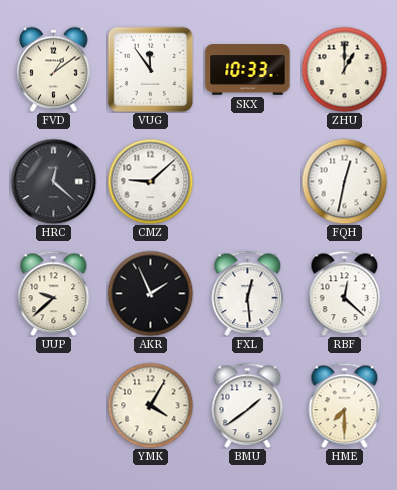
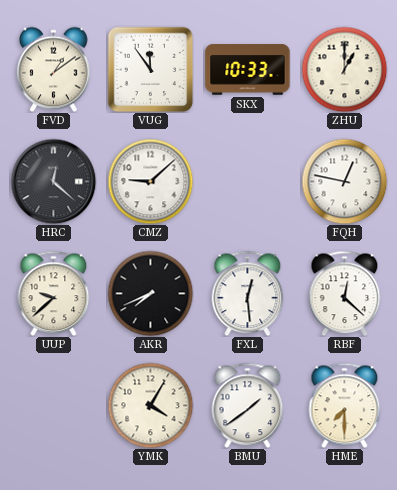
FQH: 12:32 -> 12:47 (344, 181)
AKR: 1:56 -> 7:41 (150, 293)
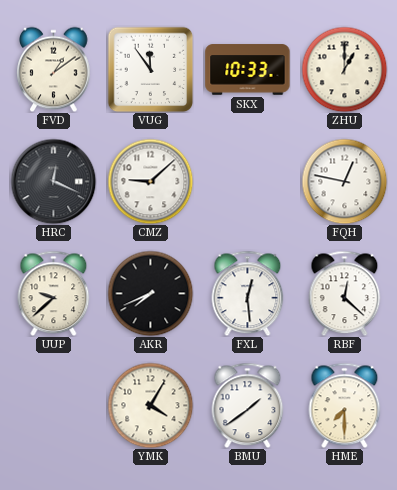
HRC: 12:22 -> 12:19 (53, 181)
